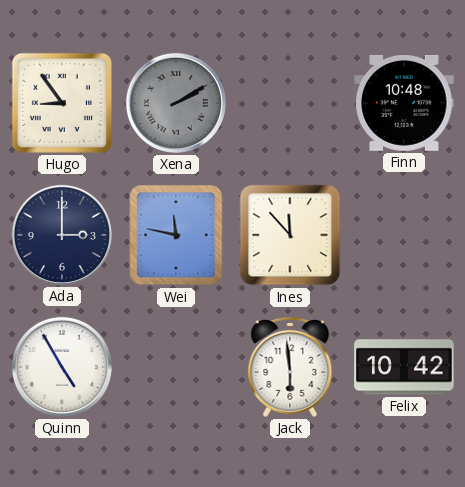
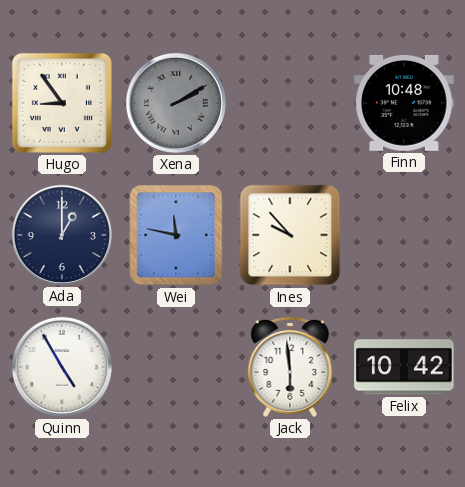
Ada: 3:00 -> 1:00 (62, 235)
Ines: 11:53 -> 9:53 (290, 235)
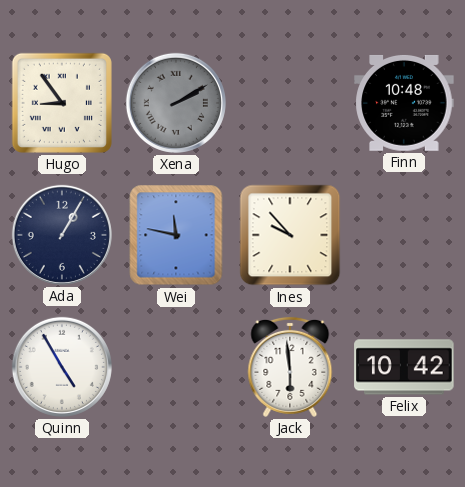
Ada: 1:00 -> 1:05 (62, 235)
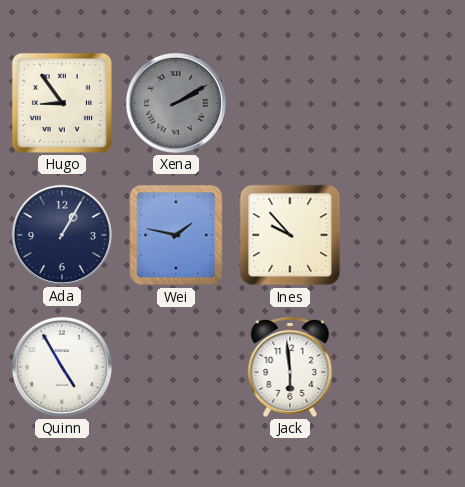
Finn: 10:48 -> none (404, 103)
Wei: 11:47 -> 1:47 (176, 235)
Felix: 10:42 -> none (404, 367)
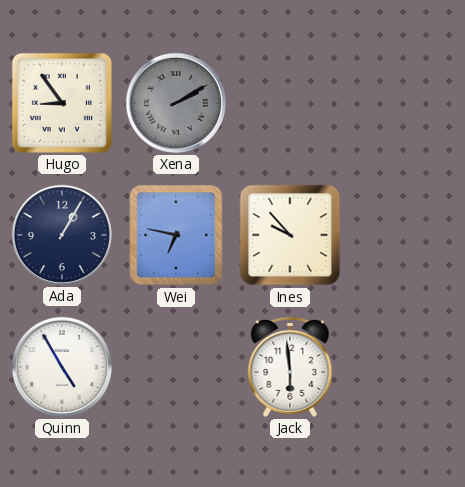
Wei: 1:47 -> 6:47 (176, 235)
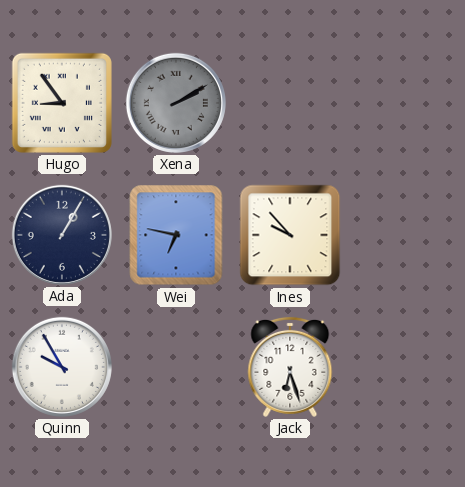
Quinn: 4:55 -> 9:55 (62, 367)
Jack: 5:59 -> 6:27 (290, 367)
